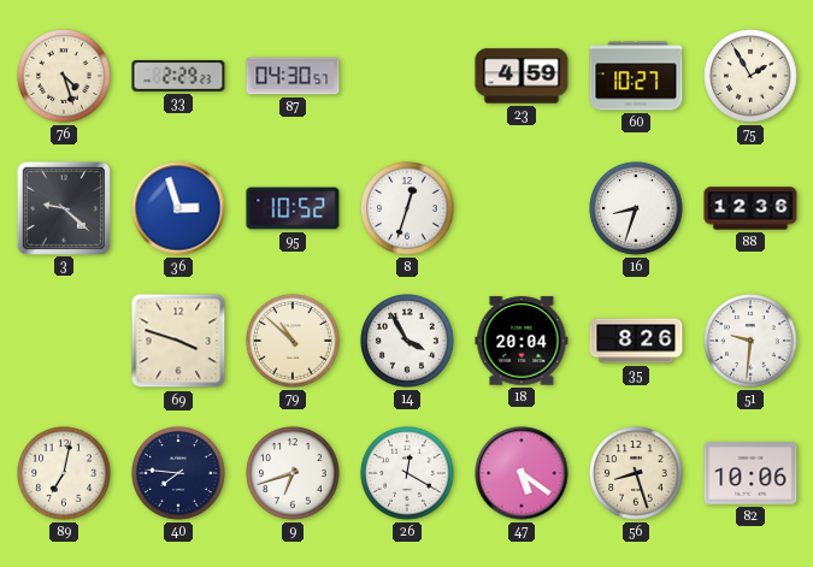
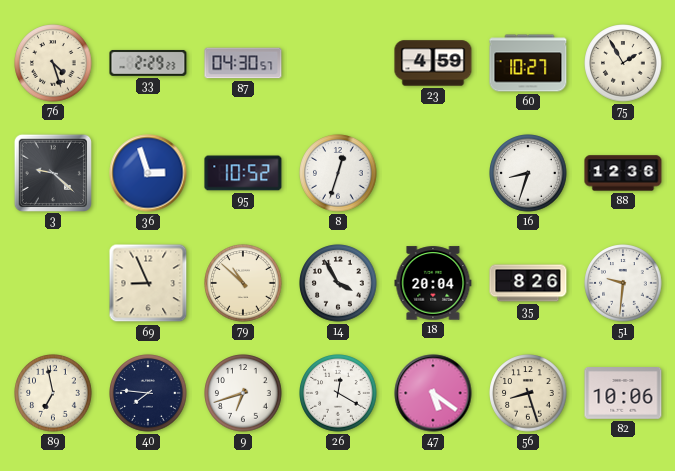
69: 3:48 -> 8:56 (148, 283)
89: 7:02 -> 6:58 (53, 393)
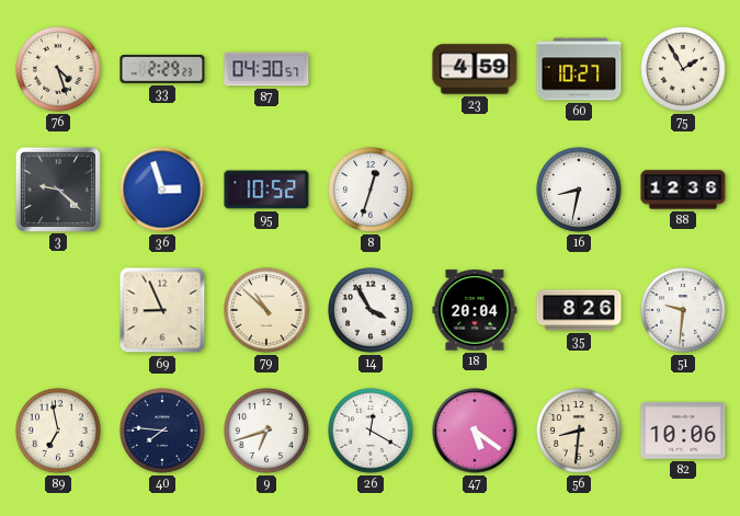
16: 8:33 -> 8:32 (579, 190)
56: 8:27 -> 8:31 (579, 431)
